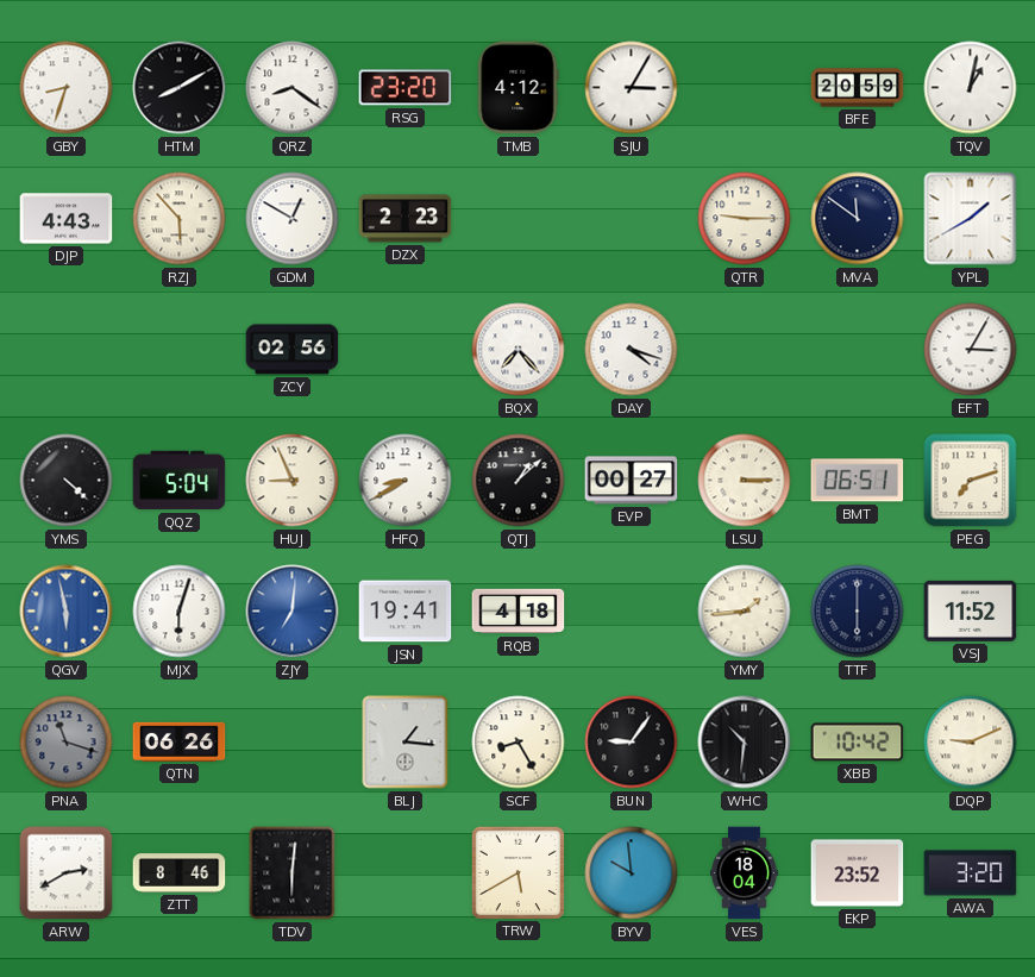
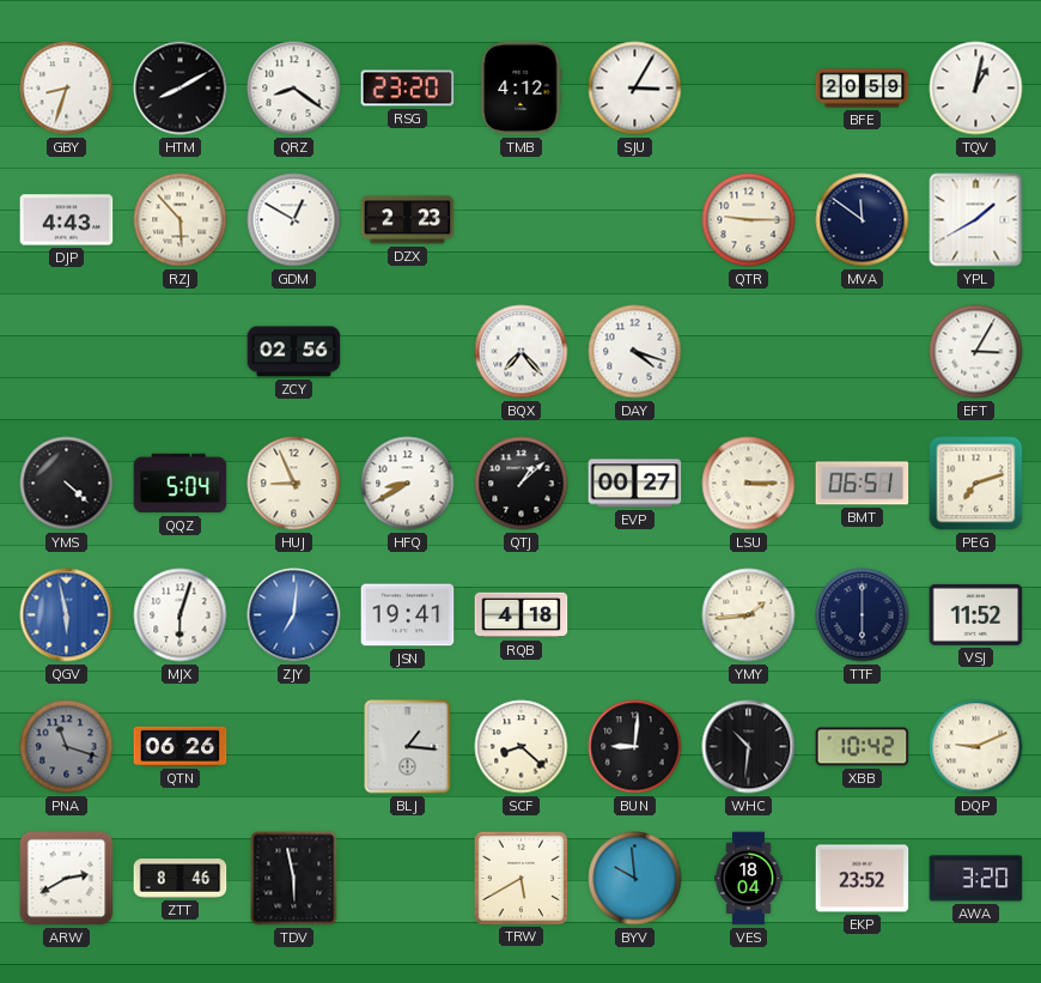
SCF: 8:25 -> 8:22 (522, 747)
BUN: 9:06 -> 9:01 (635, 747)
TDV: 6:01 -> 5:58 (294, 879)
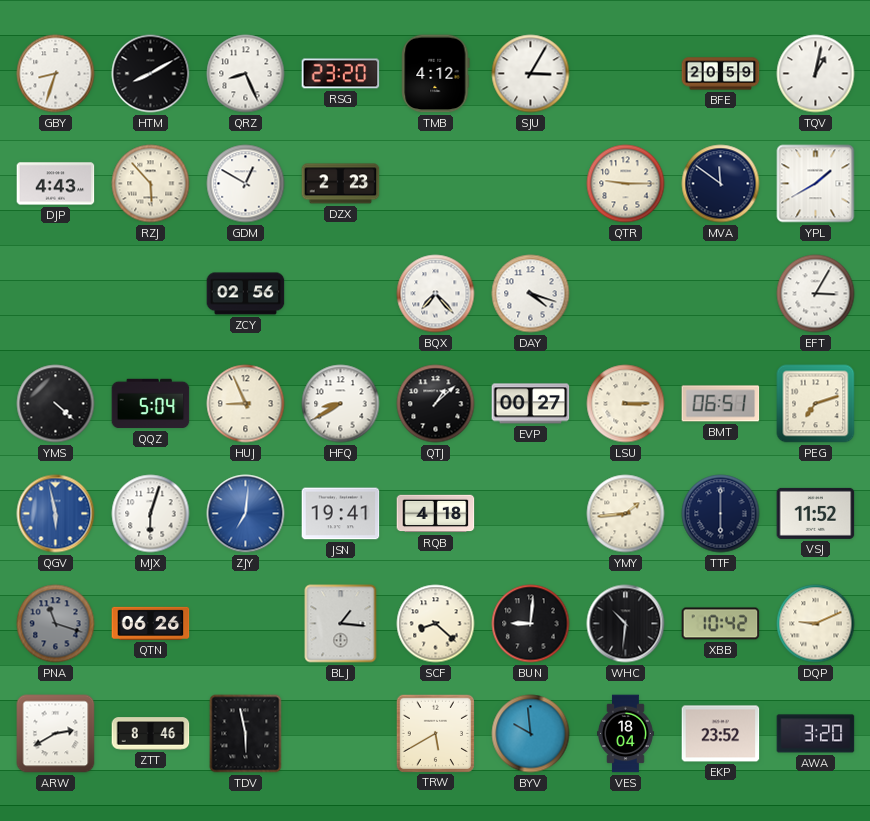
QRZ: 8:21 -> 8:26 (246, 74)
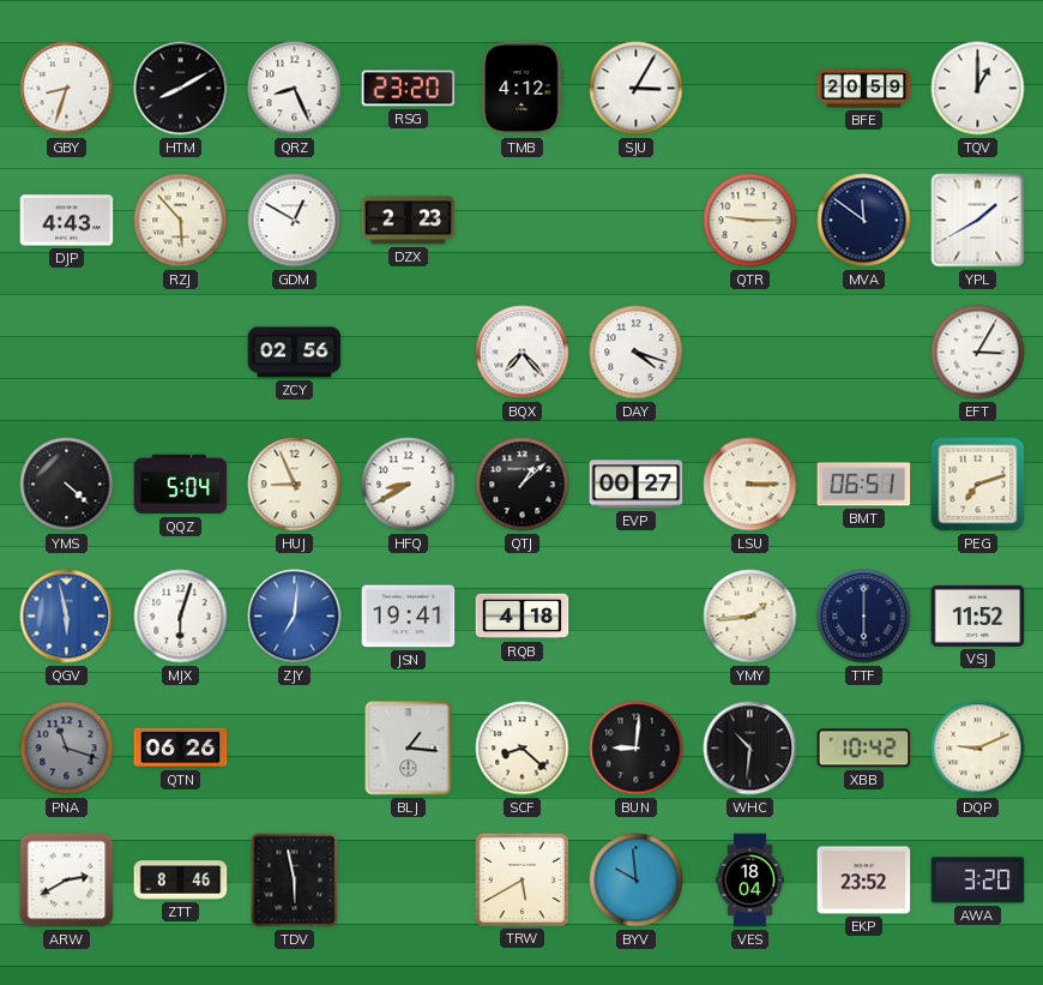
TQV: 1:02 -> 1:00 (978, 89)
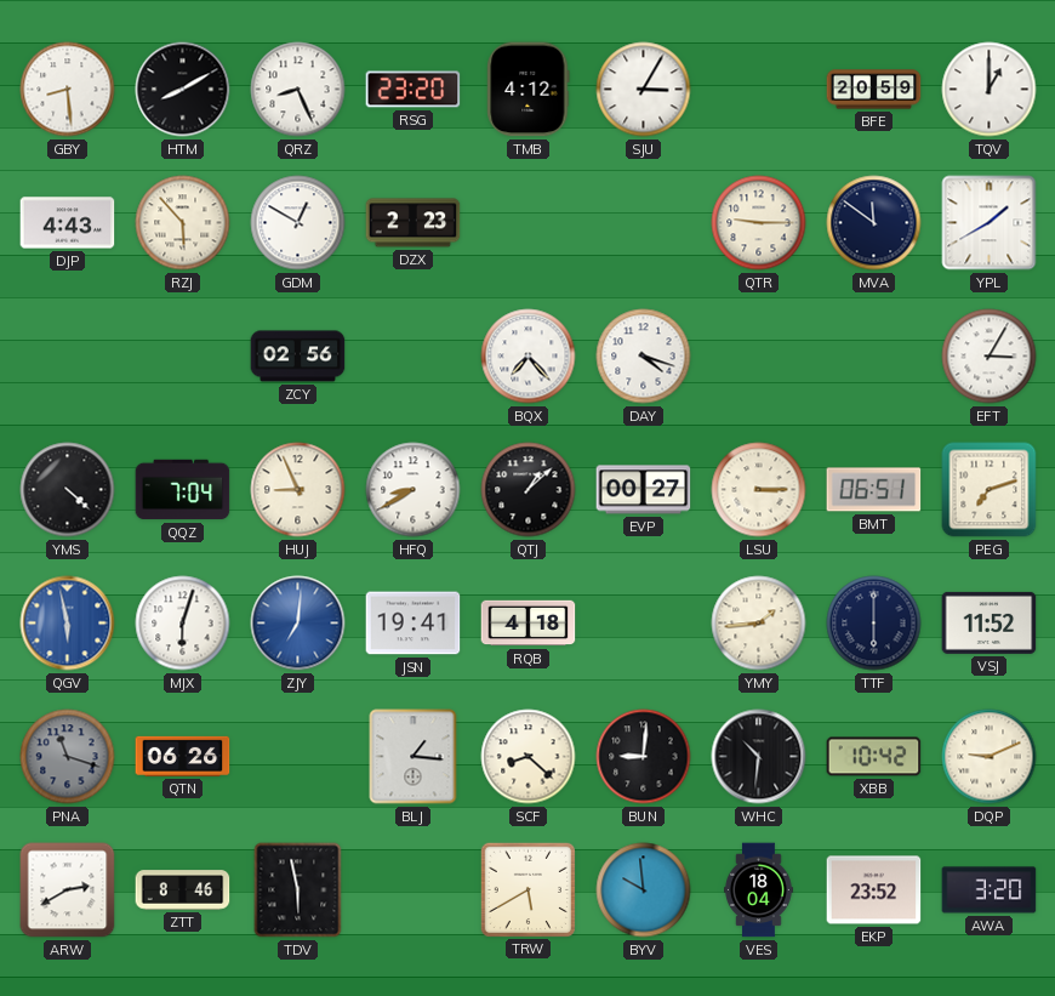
GBY: 8:33 -> 8:29 (68, 90)
QQZ: 5:04 -> 7:04 (183, 490)
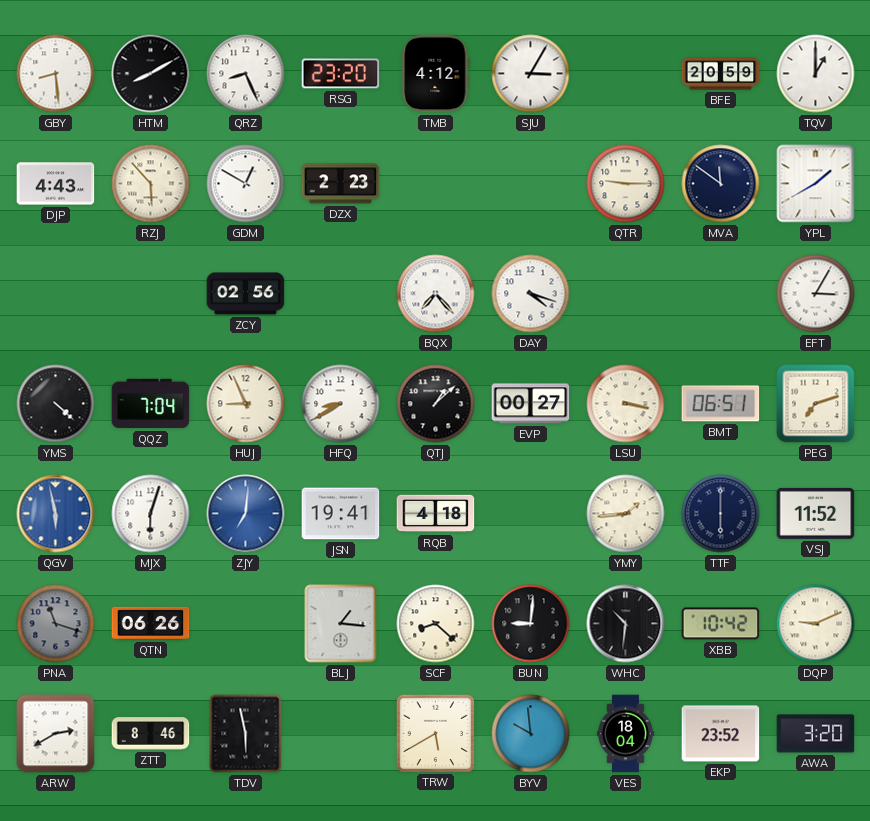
LSU: 3:15 -> 3:17 (626, 404)
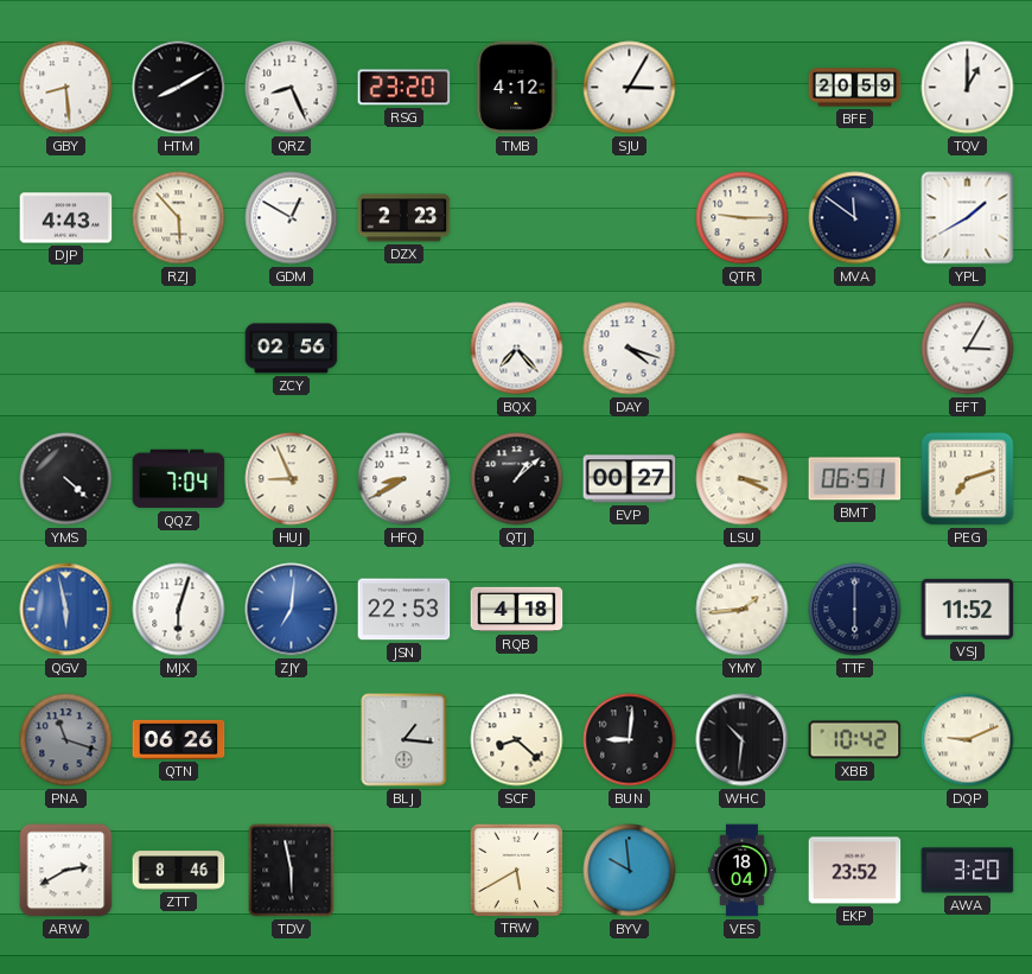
LSU: 3:17 -> 3:19 (743, 479)
JSN: 19:41 -> 22:53 (404, 610)
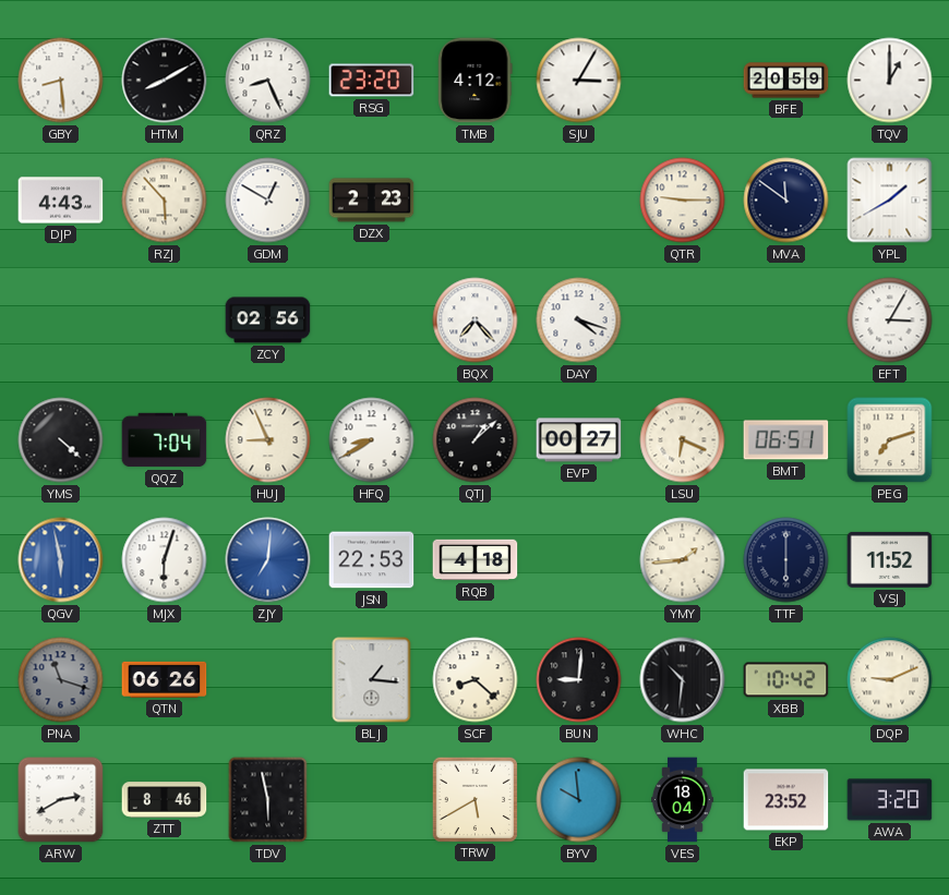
LSU: 3:19 -> 6:19 (683, 440)
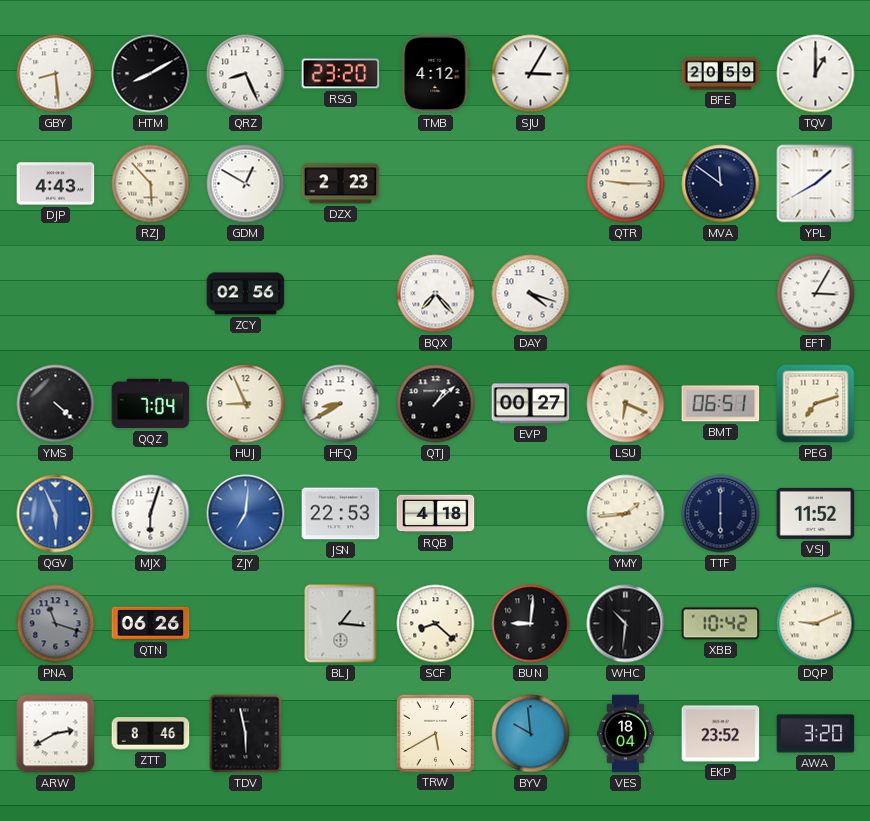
QGV: 5:58 -> 5:56 (56, 514)
